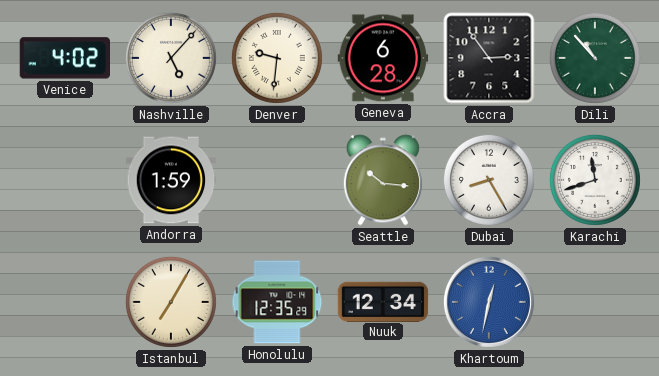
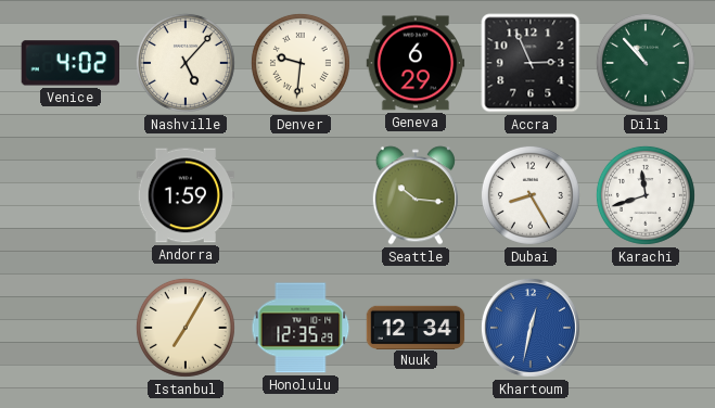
Geneva: 6:28 -> 6:29 (416, 63)
Accra: 2:54 -> 2:56 (531, 63)
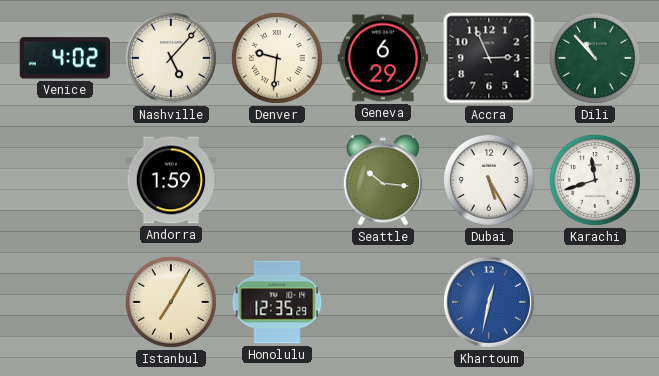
Dubai: 8:25 -> 5:25 (489, 180)
Nuuk: 12:34 -> none (416, 327)
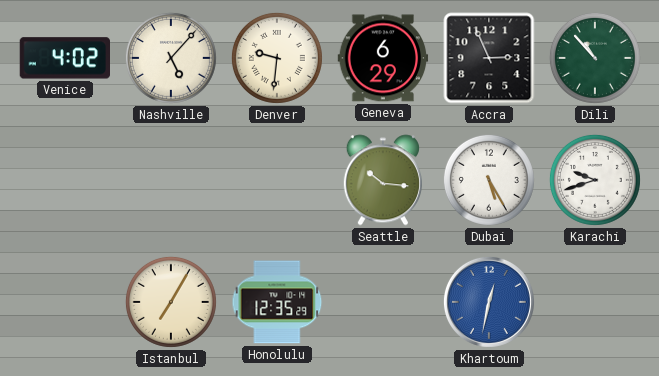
Andorra: 1:59 -> none (171, 180)
Karachi: 11:42 -> 9:42 (595, 180)
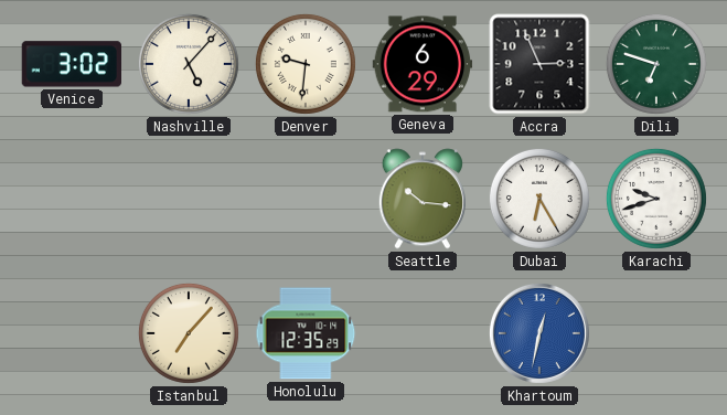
Venice: 4:02 -> 3:02 (71, 64)
Dili: 10:53 -> 6:48 (656, 64)
Dubai: 5:25 -> 6:25 (539, 199)
Istanbul: 7:05 -> 7:07 (189, 333)
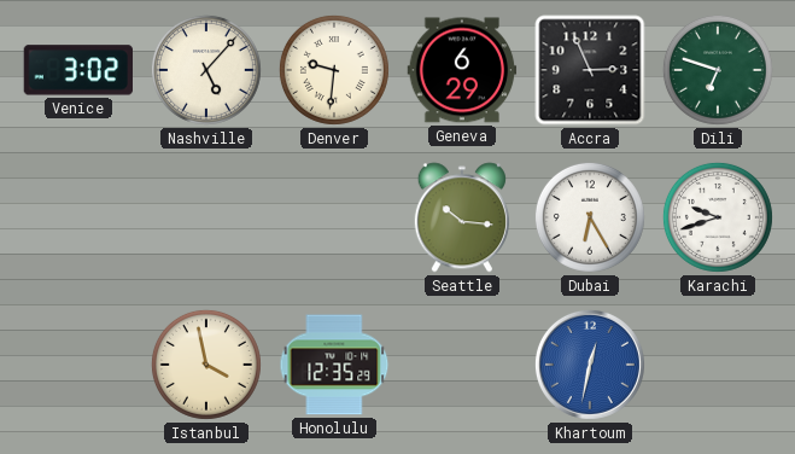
Istanbul: 7:07 -> 3:58 (206, 365)
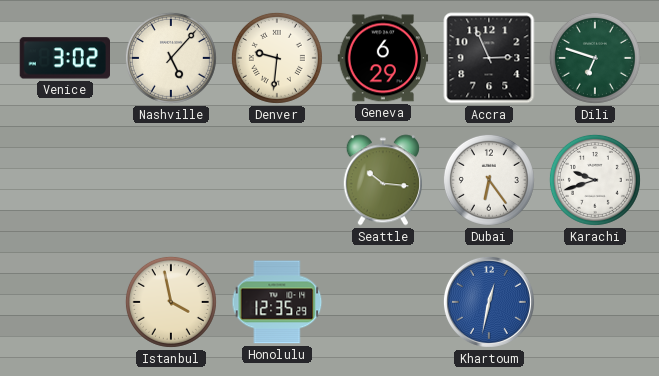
Dubai: 6:25 -> 6:24 (489, 180)
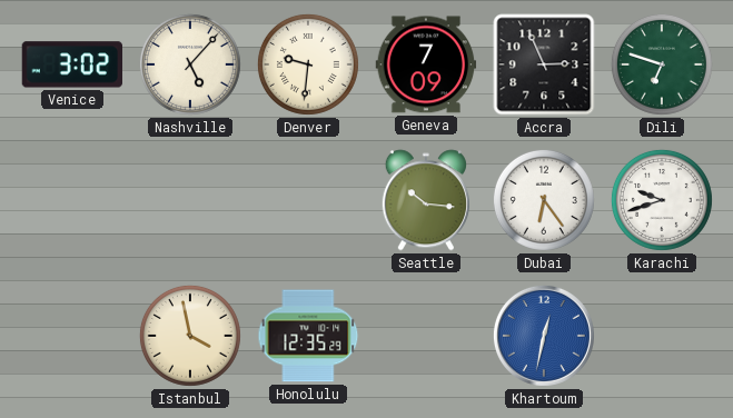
Geneva: 6:29 -> 7:09 (426, 64)
